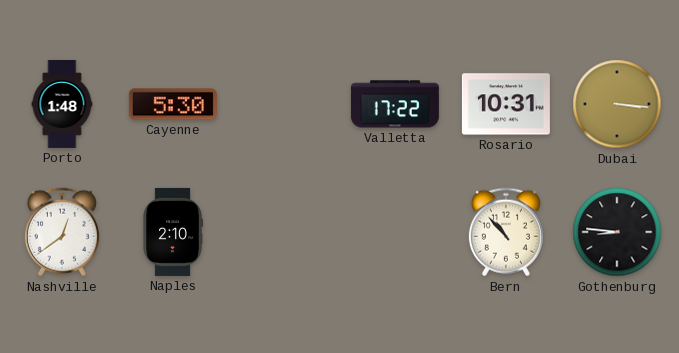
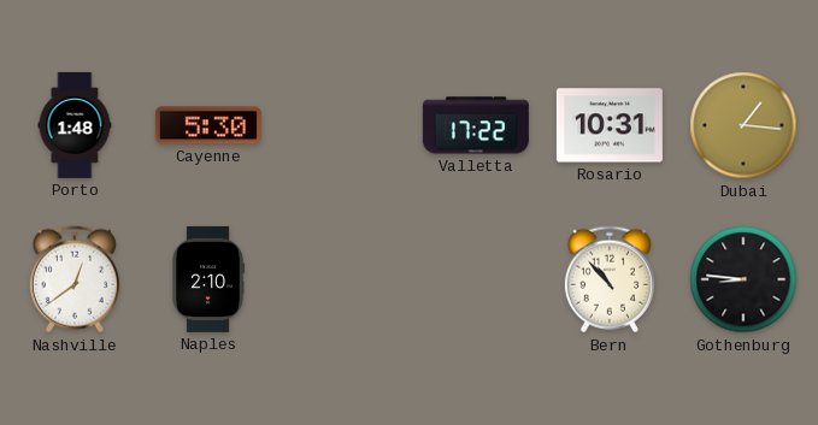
Dubai: 3:16 -> 1:16 (743, 125)
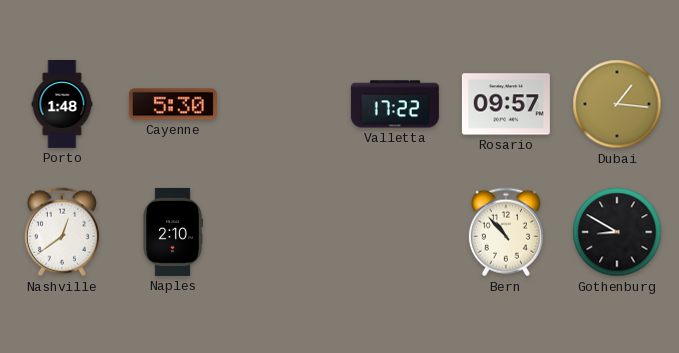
Rosario: 10:31 -> 09:57 (506, 104)
Gothenburg: 8:46 -> 8:50 (617, 232)
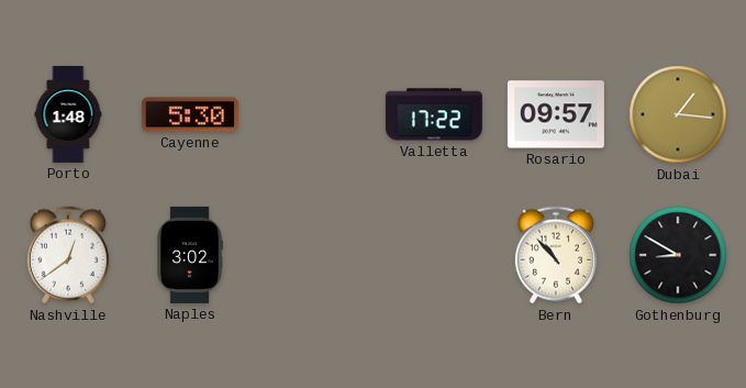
Naples: 2:10 -> 3:02 (190, 255)
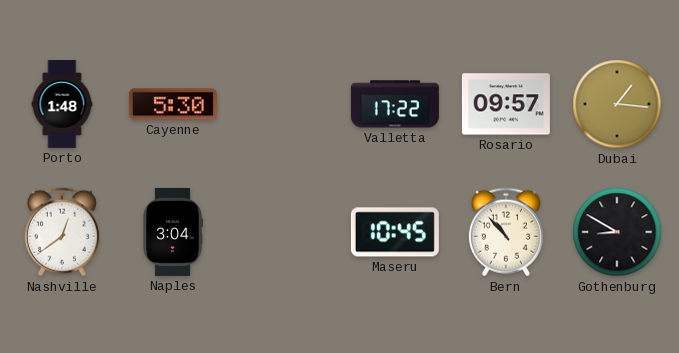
Naples: 3:02 -> 3:04 (173, 232)
Maseru: none -> 10:45 (395, 232)
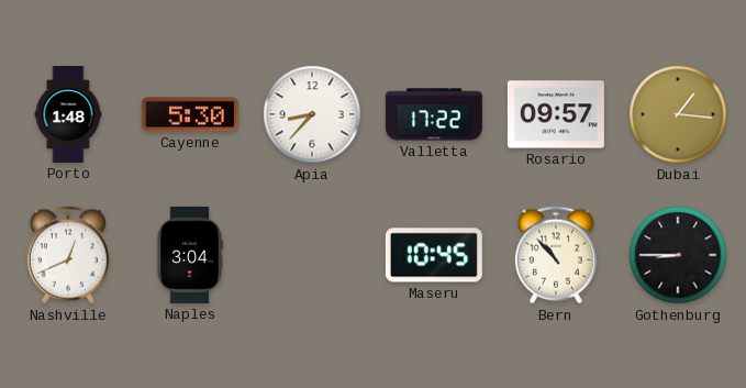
Apia: none -> 8:37 (312, 114)
Nashville: 12:39 -> 12:41 (68, 255)
Gothenburg: 8:50 -> 8:45 (678, 255)
